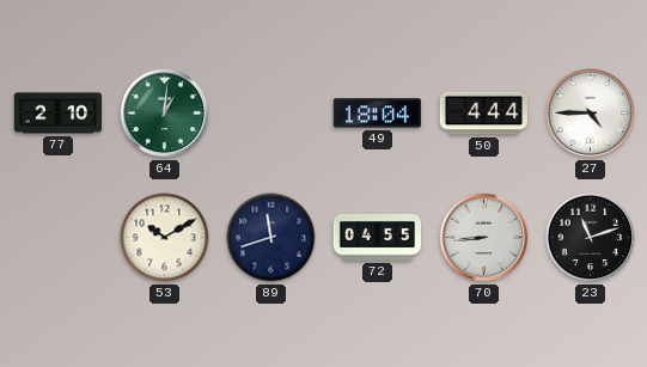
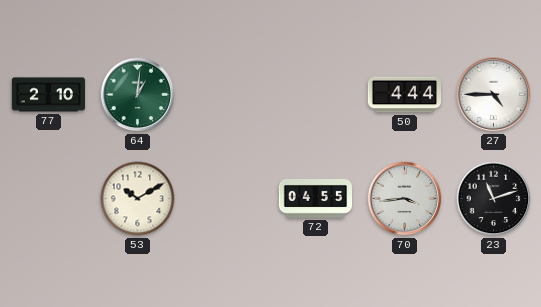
49: 18:04 -> none (377, 114)
89: 11:42 -> none (271, 238)
70: 8:44 -> 3:44 (405, 199)
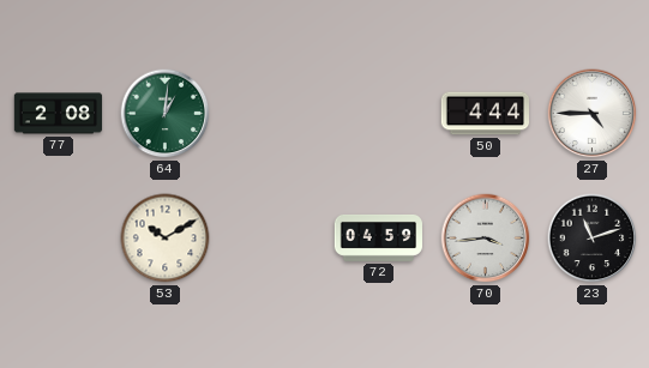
77: 2:10 -> 2:08 (59, 114)
72: 04:55 -> 04:59 (379, 237)
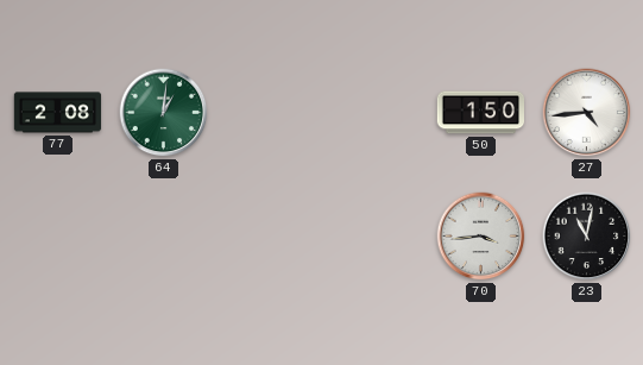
50: 4:44 -> 1:50 (480, 113)
27: 4:45 -> 4:44 (587, 113)
53: 10:10 -> none (166, 239)
72: 04:59 -> none (379, 237)
23: 11:12 -> 11:02 (587, 237)
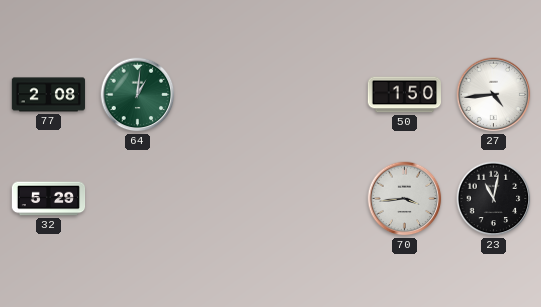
32: none -> 5:29 (49, 199)
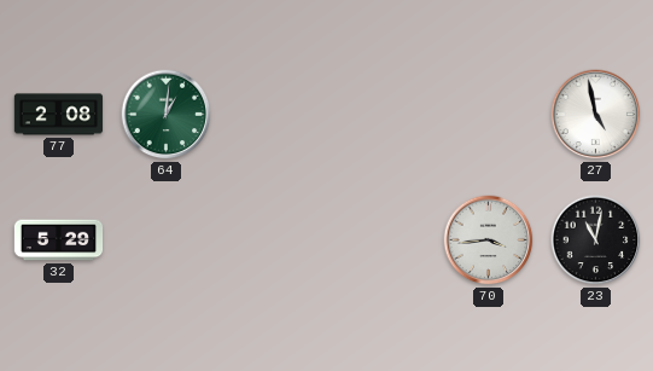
50: 1:50 -> none (404, 95)
27: 4:44 -> 4:58 (596, 115)
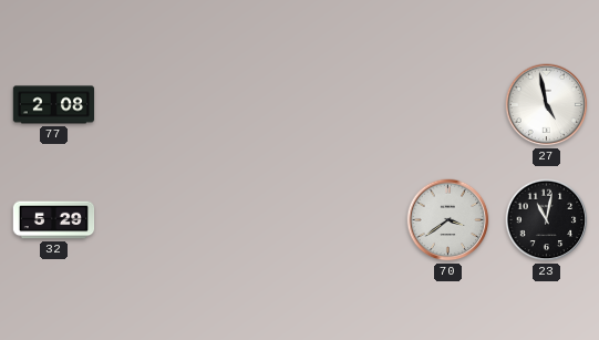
64: 1:01 -> none (167, 115)
70: 3:44 -> 3:39 (448, 220)
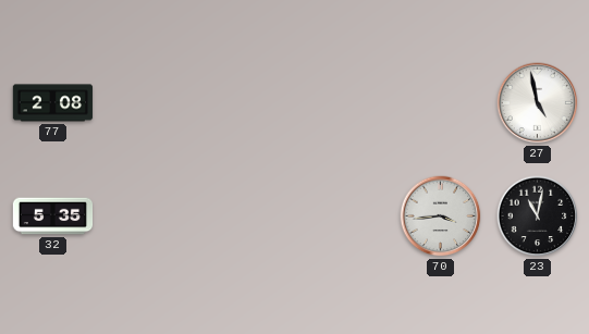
32: 5:29 -> 5:35 (53, 217)
70: 3:39 -> 3:44 (441, 217)
